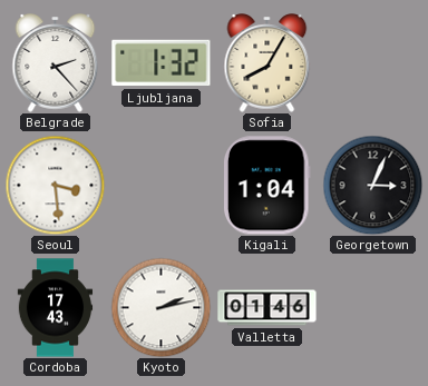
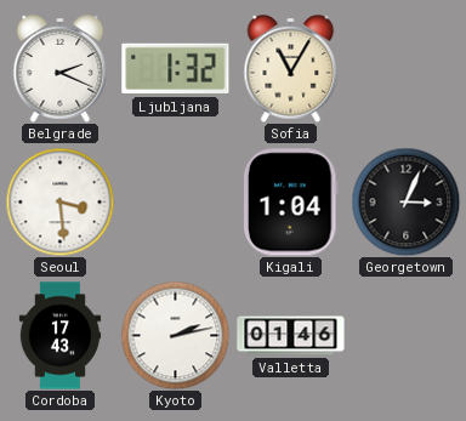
Belgrade: 2:23 -> 2:19 (61, 69)
Sofia: 8:05 -> 11:05 (291, 69)
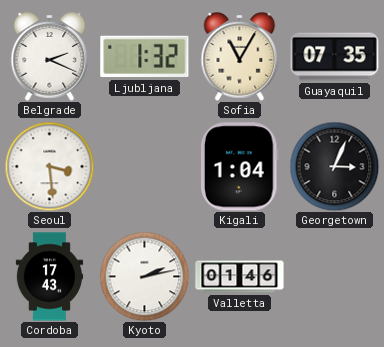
Guayaquil: none -> 07:35 (335, 57)
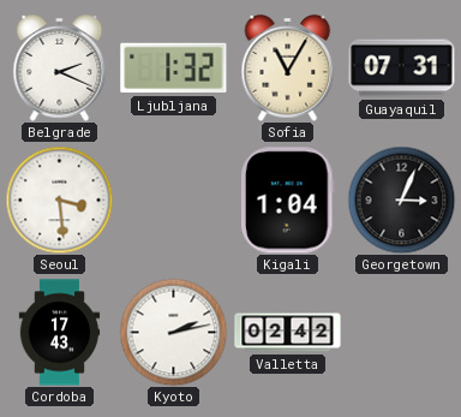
Guayaquil: 07:35 -> 07:31 (402, 68)
Valletta: 01:46 -> 02:42 (288, 333)
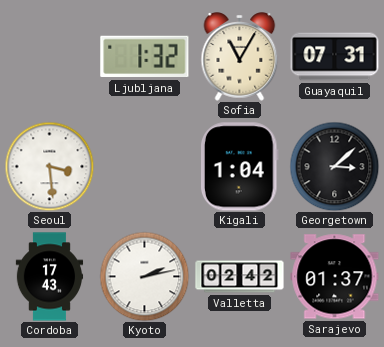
Belgrade: 2:19 -> none (60, 68)
Georgetown: 3:04 -> 3:08 (334, 166)
Sarajevo: none -> 01:37 (335, 277)
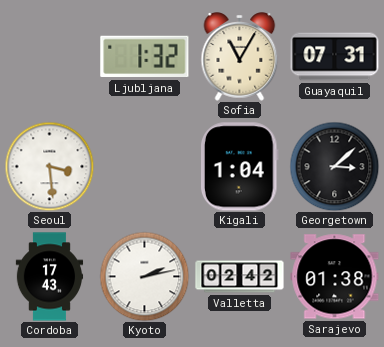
Sarajevo: 01:37 -> 01:38 (335, 277)
